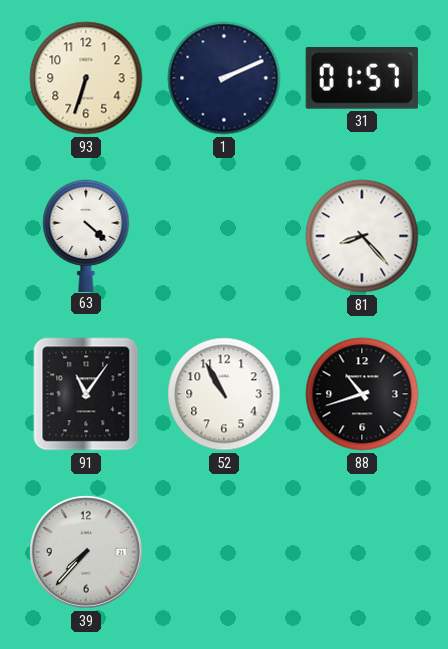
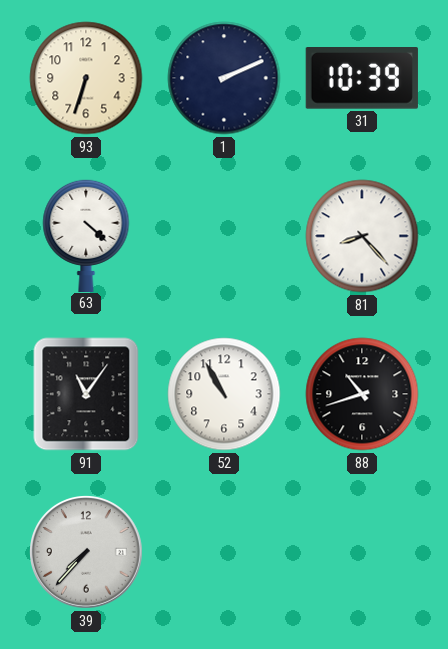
31: 01:57 -> 10:39 (362, 79)
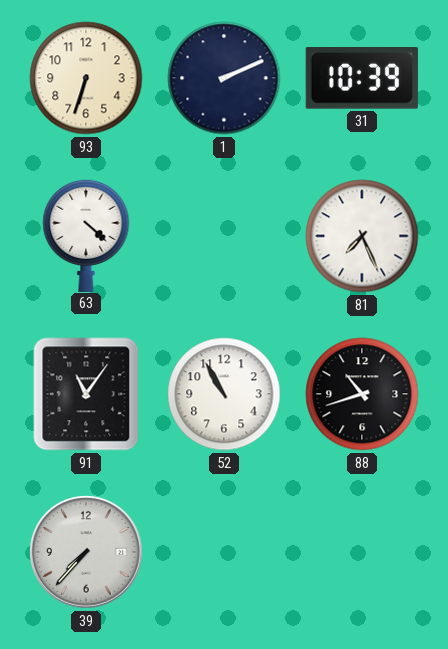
81: 8:23 -> 7:26 (362, 236)
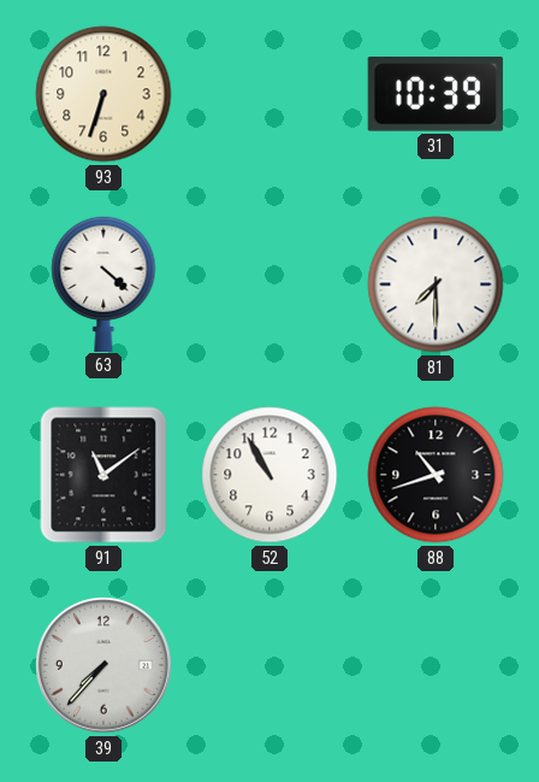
1: 2:11 -> none (224, 78)
81: 7:26 -> 7:30 (436, 284)
91: 11:06 -> 11:09 (103, 475)
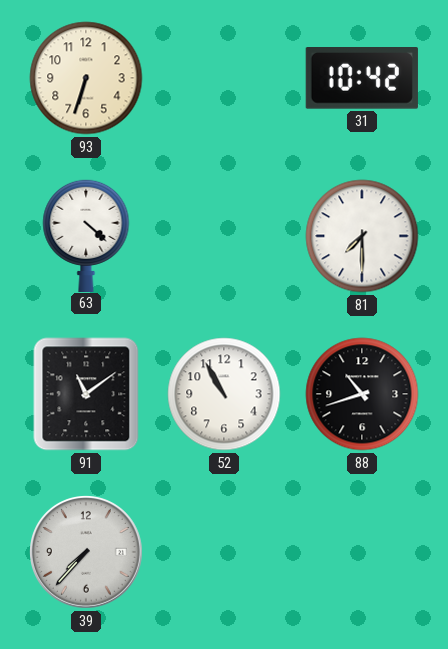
31: 10:39 -> 10:42 (362, 79)
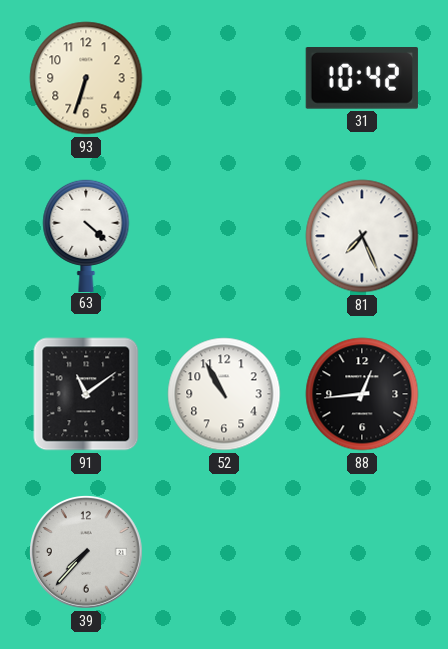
81: 7:30 -> 7:26 (362, 236)
88: 10:42 -> 12:44 (362, 394)
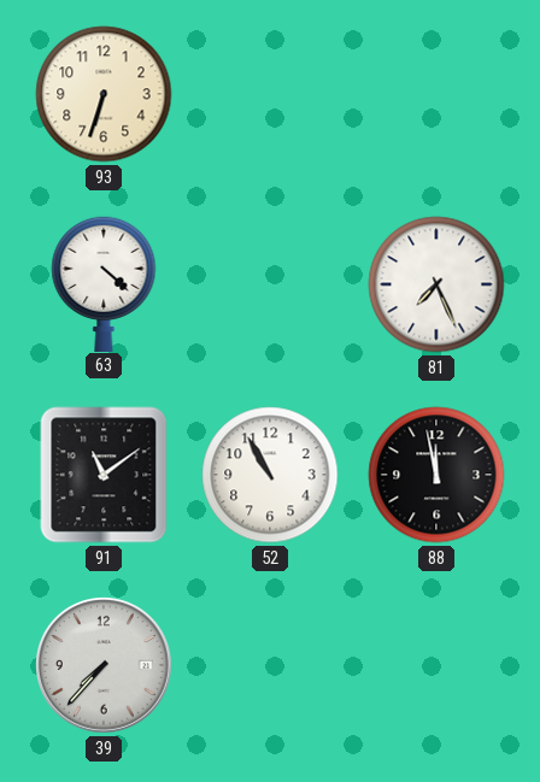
31: 10:42 -> none (362, 79)
88: 12:44 -> 11:58 (436, 475)
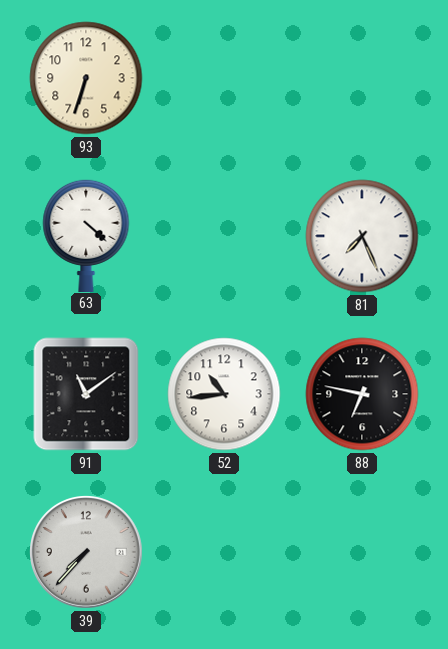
52: 10:55 -> 10:44 (224, 394)
88: 11:58 -> 6:47 (362, 394)
